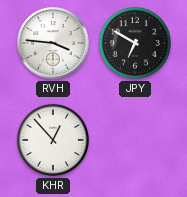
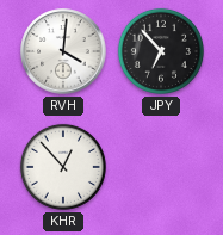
RVH: 3:46 -> 4:01 (63, 51)
JPY: 6:50 -> 6:53 (161, 51)
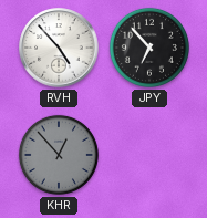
RVH: 4:01 -> 4:53 (59, 48)
KHR dial: white -> grey (59, 155)
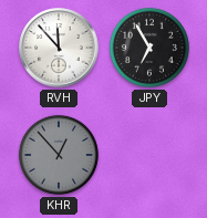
RVH: 4:53 -> 11:53 (59, 48)
JPY: 6:53 -> 6:55 (149, 48)
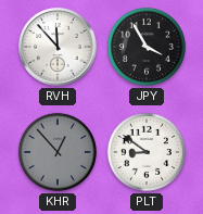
JPY: 6:55 -> 3:55 (147, 47)
PLT: none -> 8:51 (147, 152)
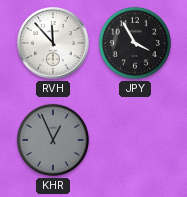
KHR: 12:53 -> 12:56 (53, 140)
PLT: 8:51 -> none (147, 152)
